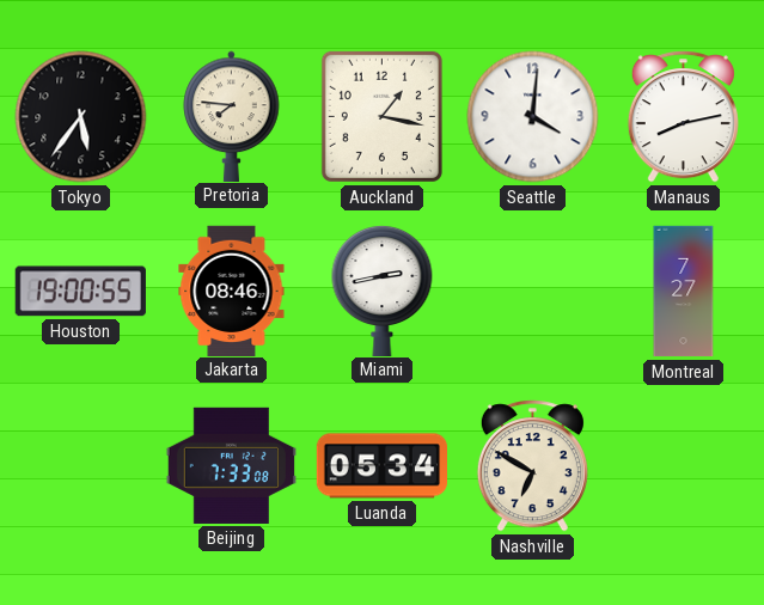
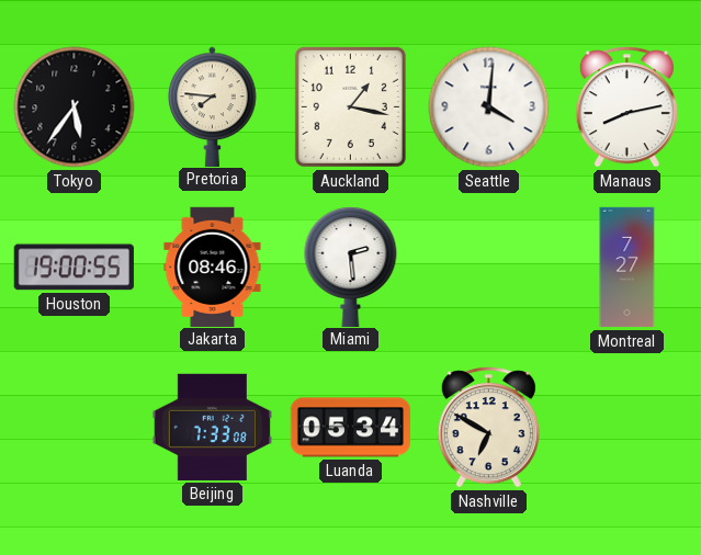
Miami: 2:43 -> 2:29 (351, 265)
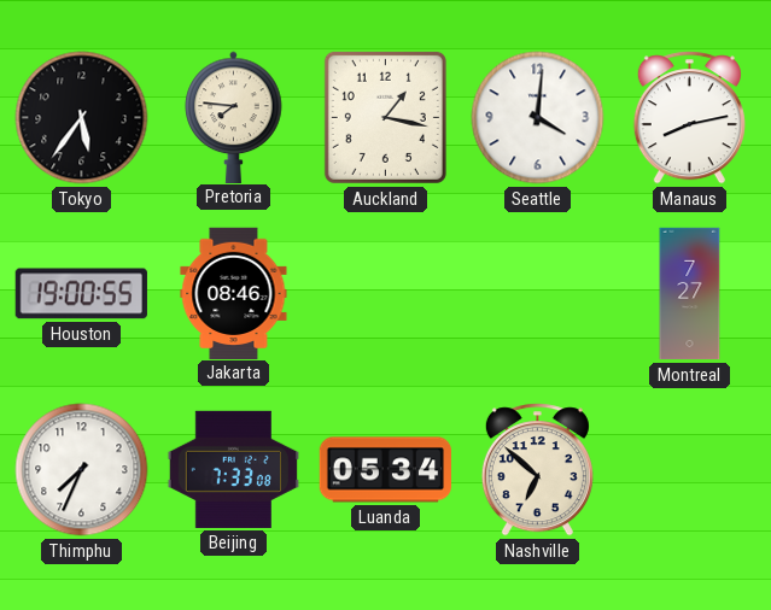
Miami: 2:29 -> none (351, 265)
Thimphu: none -> 7:34 (82, 470)
Nashville: 6:50 -> 6:52 (537, 470)
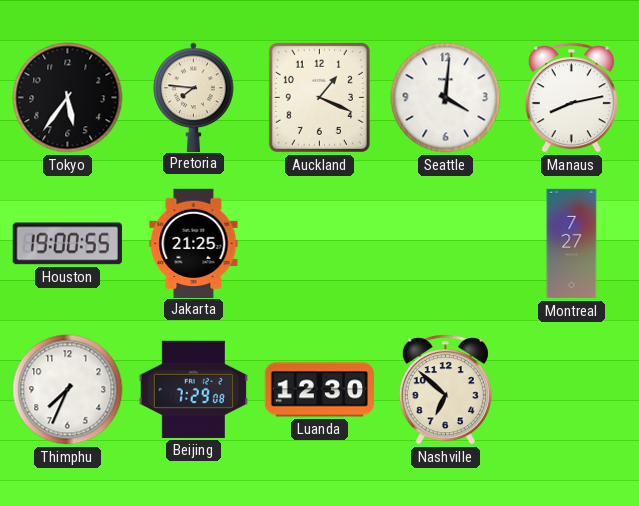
Auckland: 1:17 -> 1:19 (319, 97)
Jakarta: 08:46 -> 21:25 (194, 243)
Beijing: 7:33 -> 7:29 (193, 389)
Luanda: 05:34 -> 12:30 (319, 390)
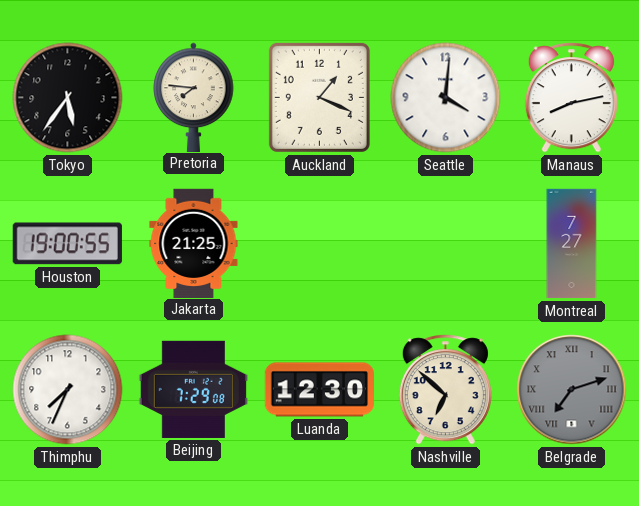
Belgrade: none -> 7:12 (572, 390)
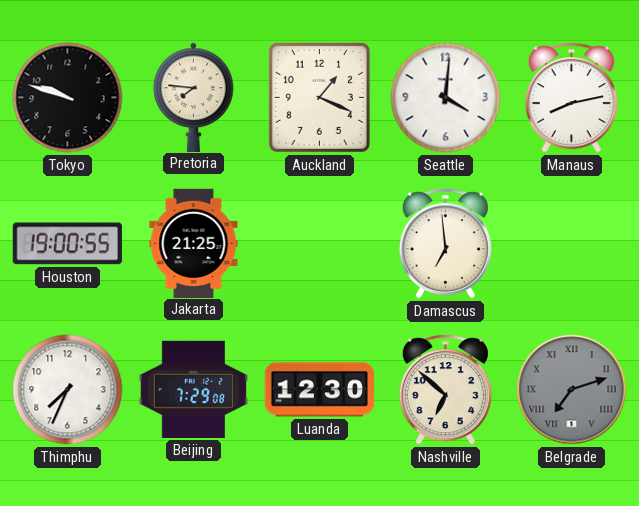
Tokyo: 5:36 -> 9:48 (68, 98)
Damascus: none -> 6:59 (445, 244)
Montreal: 7:27 -> none (572, 244)
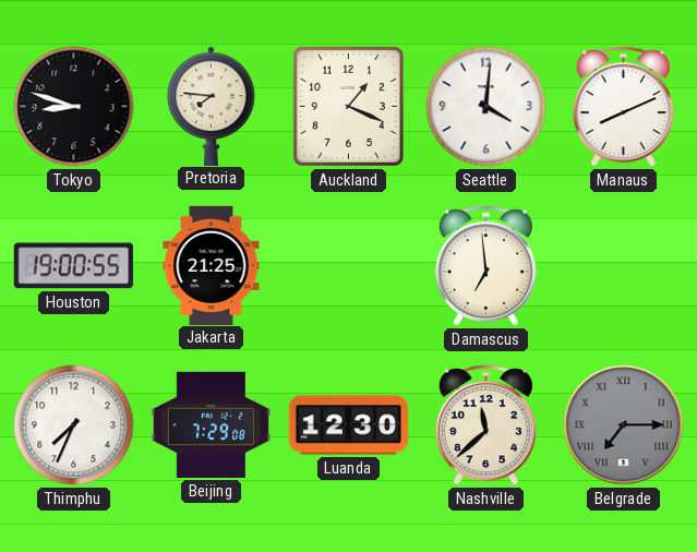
Tokyo: 9:48 -> 8:48 (74, 107)
Manaus: 8:13 -> 8:11 (623, 107)
Nashville: 6:52 -> 11:38 (485, 425)
Belgrade: 7:12 -> 7:15 (624, 425)
